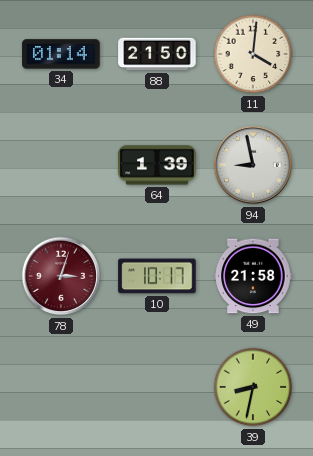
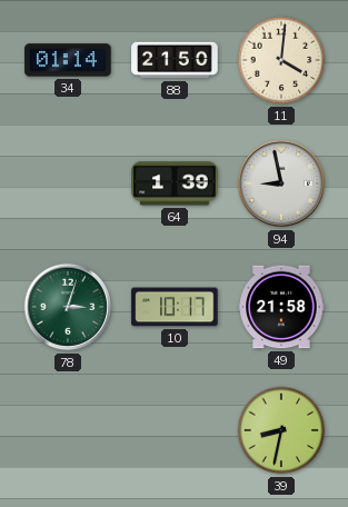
78 dial: burgundy -> green (68, 307)
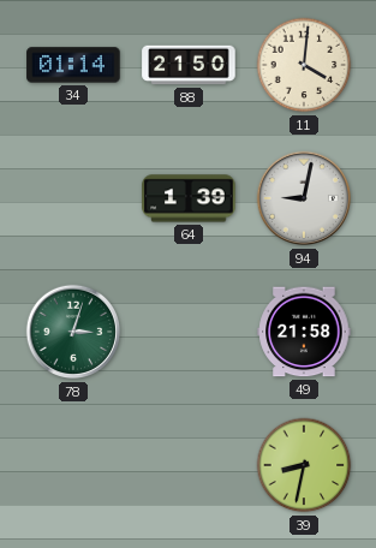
94: 8:58 -> 9:02 (304, 198)
10: 10:17 -> none (175, 307)
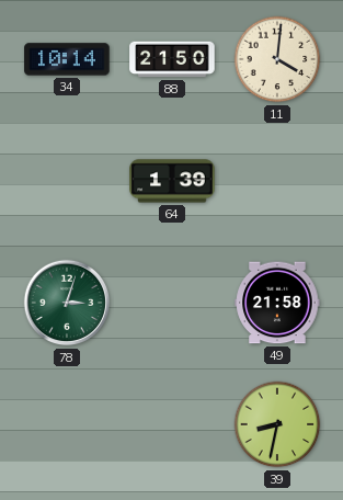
34: 01:14 -> 10:14 (67, 59)
94: 9:02 -> none (304, 198)
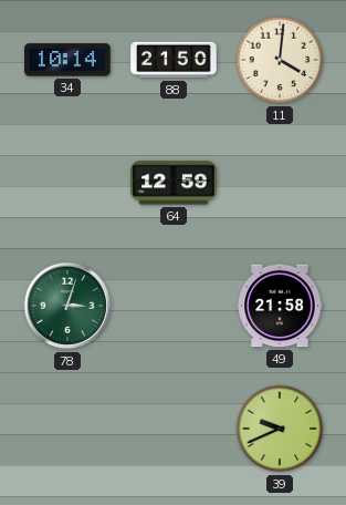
64: 1:39 -> 12:59 (174, 183)
39: 8:32 -> 9:41 (280, 429)
